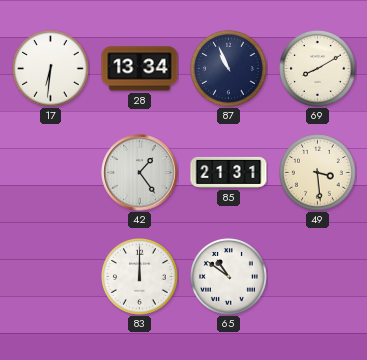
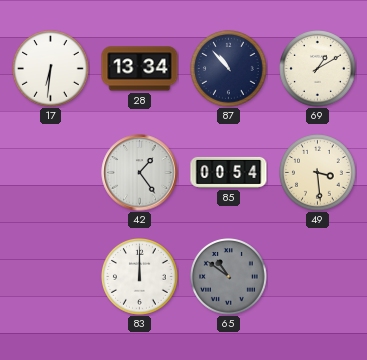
87: 10:56 -> 10:53 (229, 69)
69: 8:10 -> 1:10 (318, 69)
85: 21:31 -> 00:54 (229, 172)
65 dial: white -> grey (229, 277)
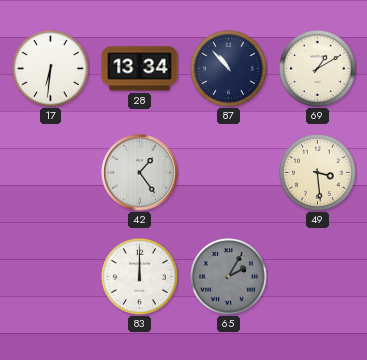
85: 00:54 -> none (229, 172)
65: 10:51 -> 2:05 (229, 277)
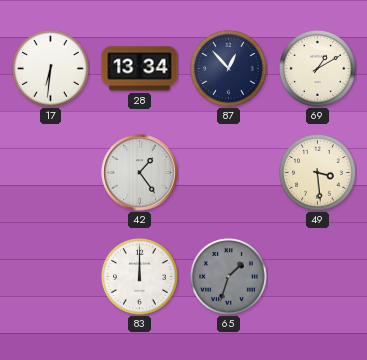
87: 10:53 -> 12:53 (229, 69)
65: 2:05 -> 1:33 (229, 277)
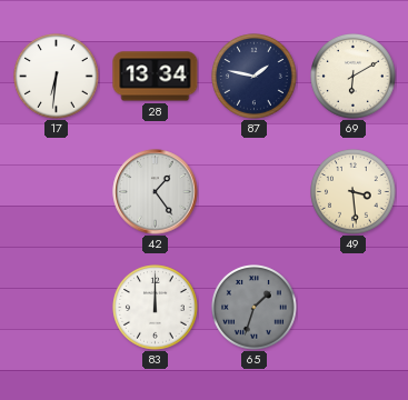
87: 12:53 -> 1:47 (255, 77)
69: 1:10 -> 6:10 (354, 77)
